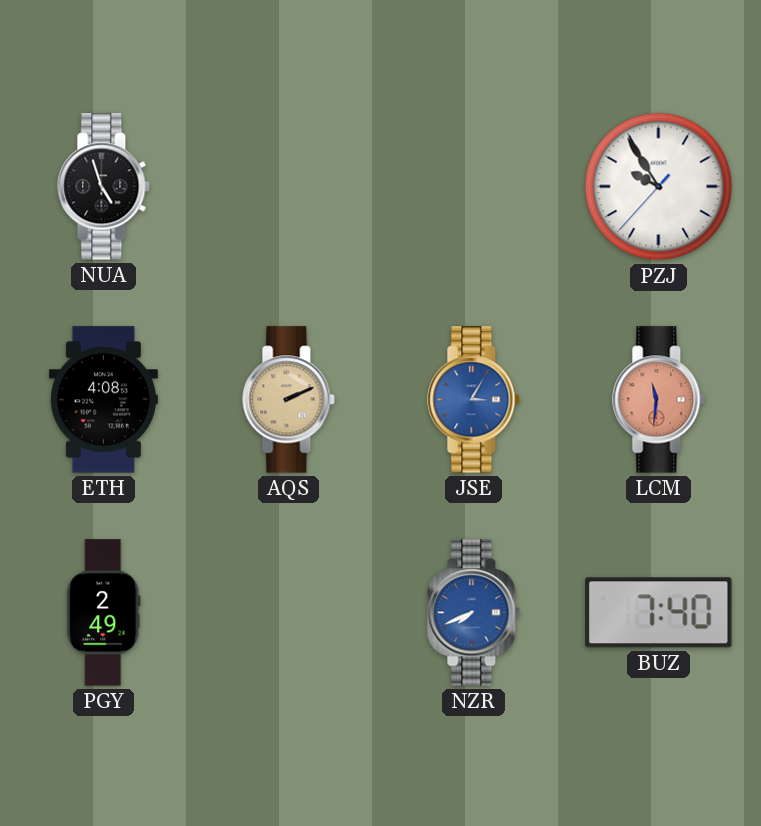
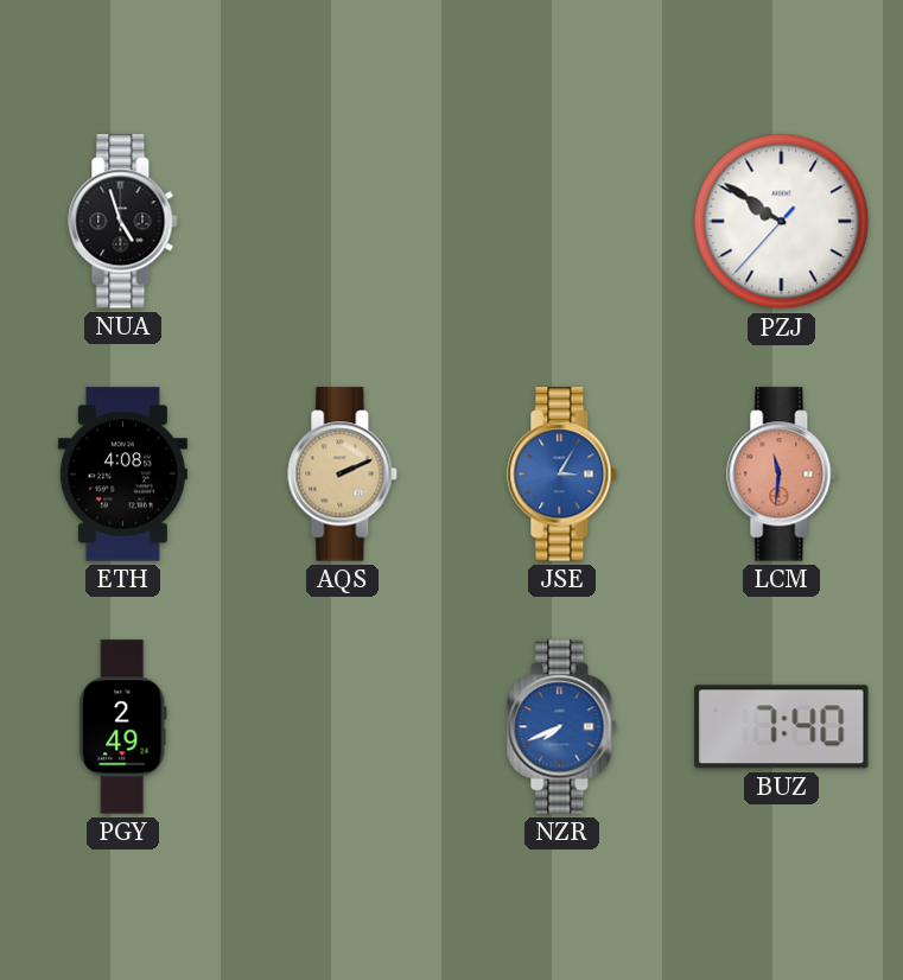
PZJ: 9:54 -> 9:50 (782, 222)
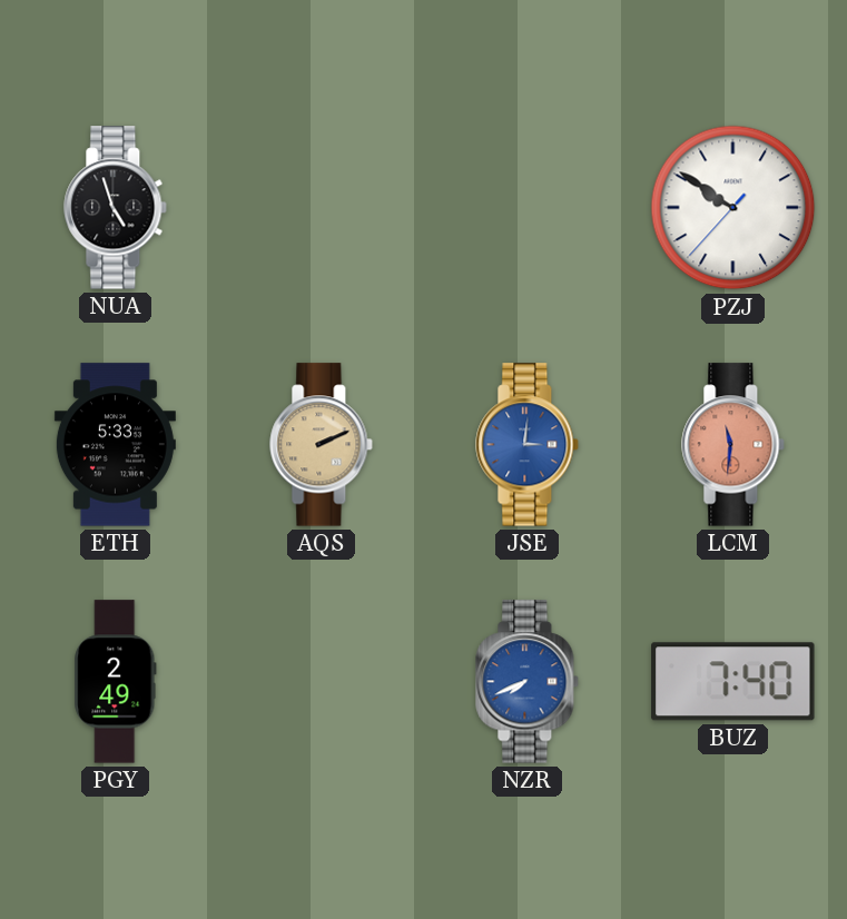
ETH: 4:08 -> 5:33 (115, 445)
JSE: 3:05 -> 3:01 (528, 445)
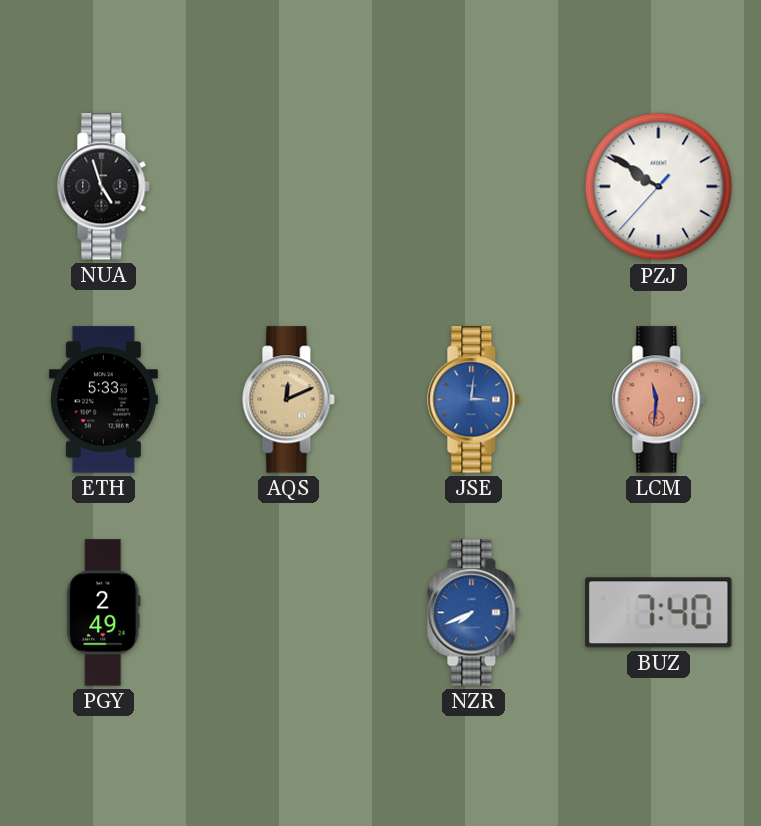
AQS: 2:11 -> 12:11 (289, 400)
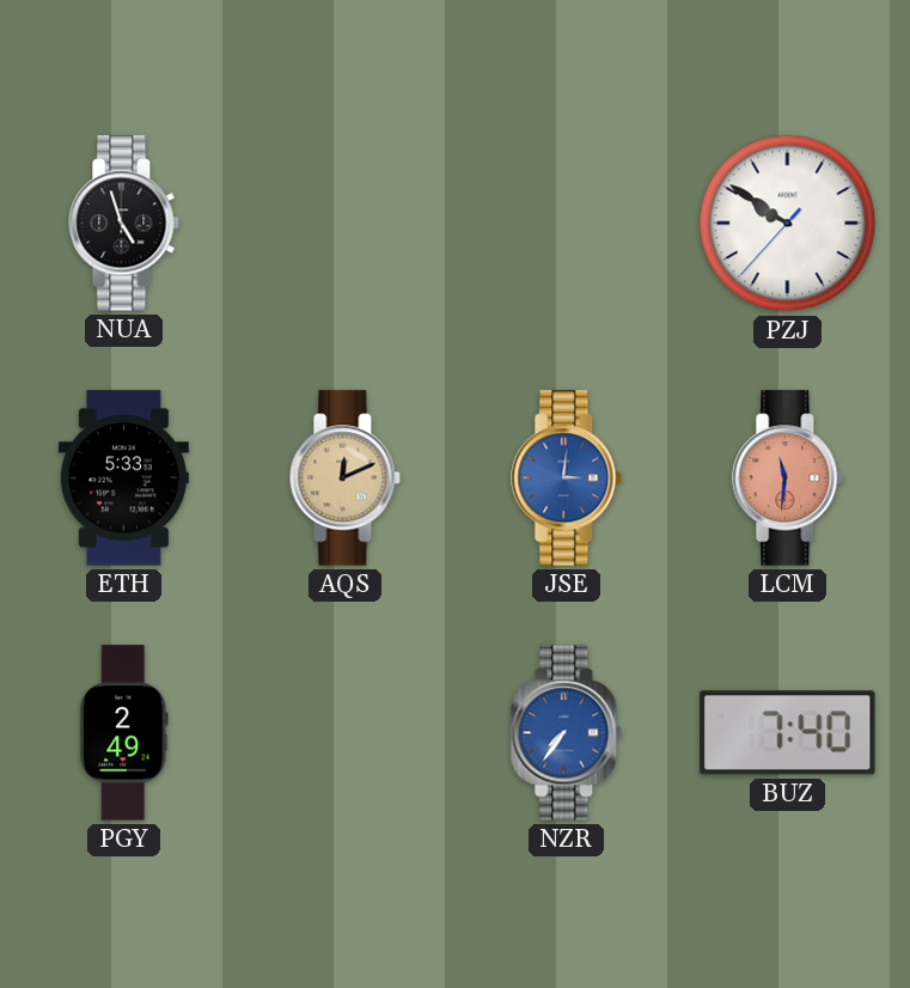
NZR: 7:41 -> 7:36 (567, 733)
